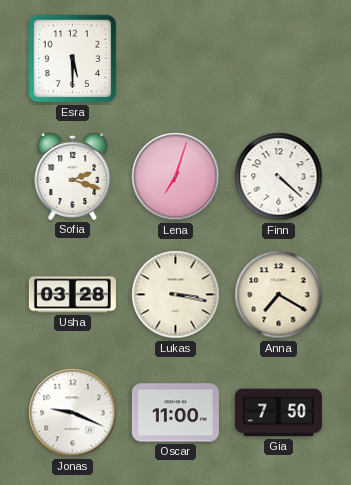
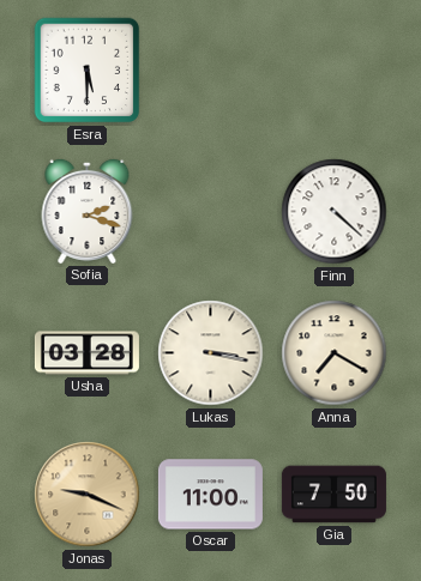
Lena: 7:03 -> none (176, 177)
Jonas dial: white -> champagne (88, 495)
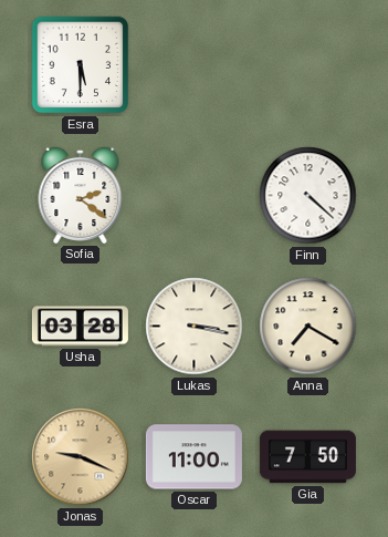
Sofia: 2:18 -> 2:21 (81, 195)
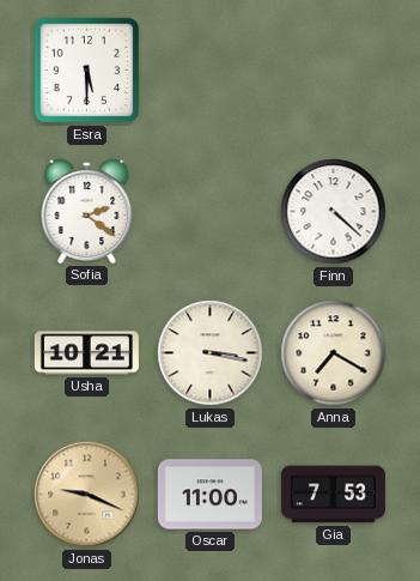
Usha: 03:28 -> 10:21 (86, 353)
Gia: 7:50 -> 7:53 (333, 495)
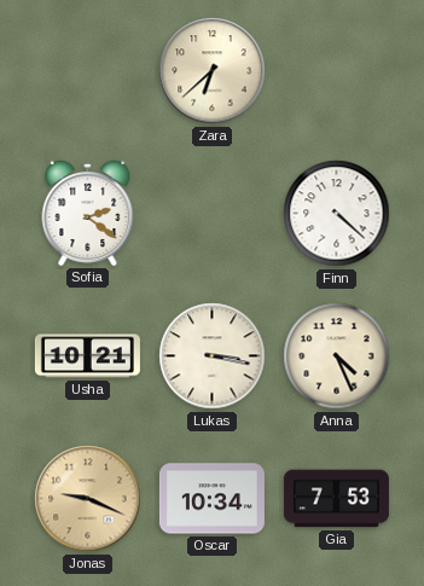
Esra: 5:30 -> none (87, 71)
Zara: none -> 6:38 (213, 71)
Anna: 7:20 -> 4:26 (337, 356)
Oscar: 11:00 -> 10:34 (211, 499)
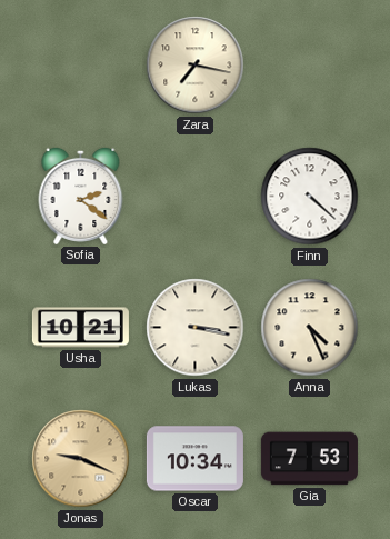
Zara: 6:38 -> 7:17 (196, 66)
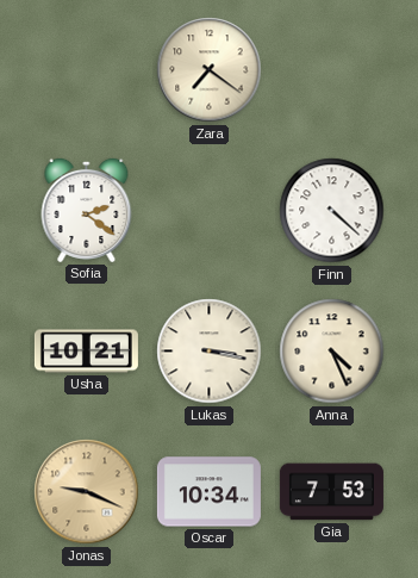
Zara: 7:17 -> 7:21 (210, 70)
